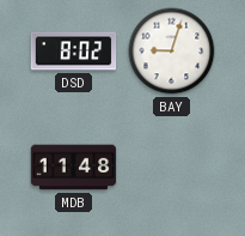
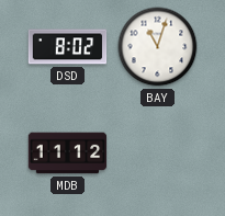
BAY: 9:03 -> 11:03 (158, 47)
MDB: 11:48 -> 11:12 (68, 154)
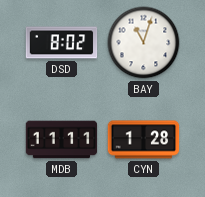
MDB: 11:12 -> 11:11 (62, 140)
CYN: none -> 1:28 (144, 140)
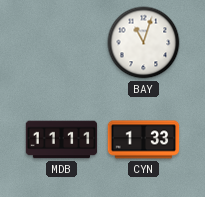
DSD: 8:02 -> none (62, 43)
CYN: 1:28 -> 1:33 (144, 140)
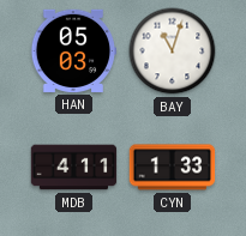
HAN: none -> 05:03 (73, 50)
MDB: 11:11 -> 4:11 (74, 168)
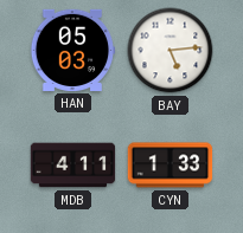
BAY: 11:03 -> 5:14 (171, 51)
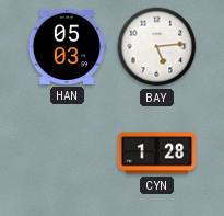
MDB: 4:11 -> none (73, 166)
CYN: 1:33 -> 1:28 (157, 154)
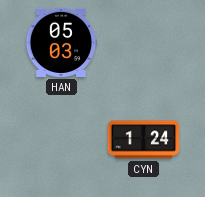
BAY: 5:14 -> none (157, 47)
CYN: 1:28 -> 1:24 (144, 140)
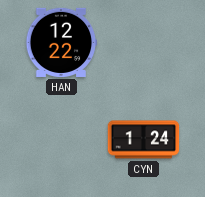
HAN: 05:03 -> 12:22 (61, 42)
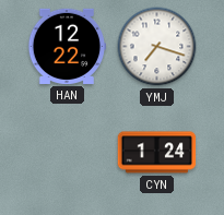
YMJ: none -> 7:18 (157, 47)
